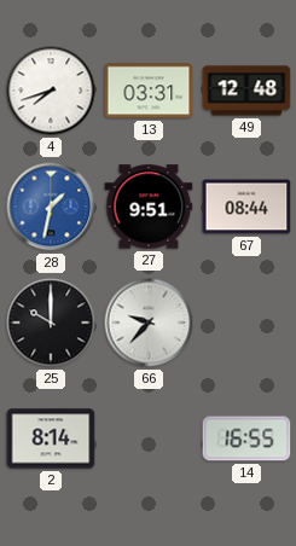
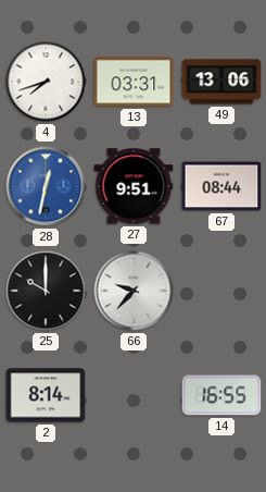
49: 12:48 -> 13:06 (221, 82)
28: 1:32 -> 12:32 (46, 186)
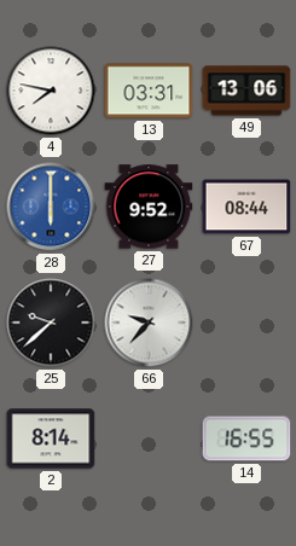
4: 7:42 -> 7:47 (51, 91)
28: 12:32 -> 6:00 (51, 207)
27: 9:51 -> 9:52 (149, 207)
25: 10:00 -> 9:38 (51, 323)
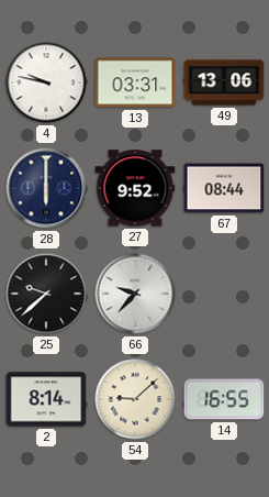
4: 7:47 -> 9:47 (46, 82)
28 dial: blue -> navy (46, 188)
54: none -> 9:08 (135, 399)
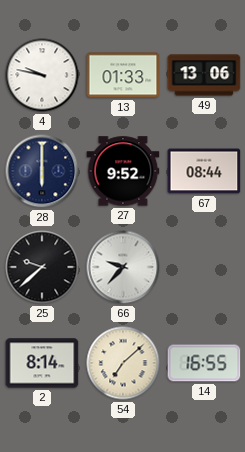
13: 03:31 -> 01:33 (123, 75)
54: 9:08 -> 7:08 (123, 363)
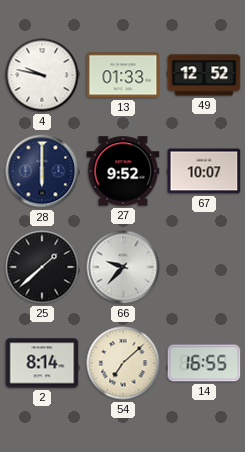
49: 13:06 -> 12:52 (204, 75)
67: 08:44 -> 10:07 (204, 171)
25: 9:38 -> 1:38 (42, 267)
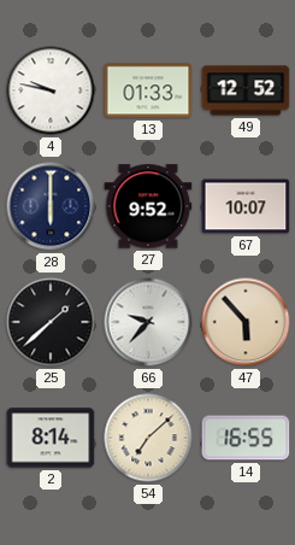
47: none -> 5:53 (246, 322)
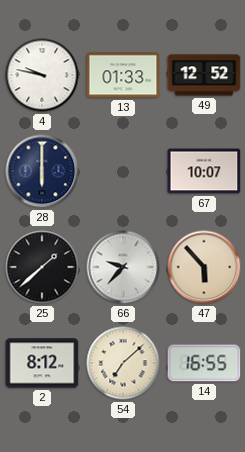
27: 9:52 -> none (148, 206)
2: 8:14 -> 8:12 (42, 363)
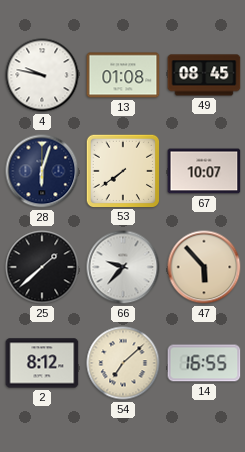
13: 01:33 -> 01:08 (123, 75)
49: 12:52 -> 08:45 (204, 75)
28: 6:00 -> 6:03 (42, 171)
53: none -> 7:39 (122, 170)
